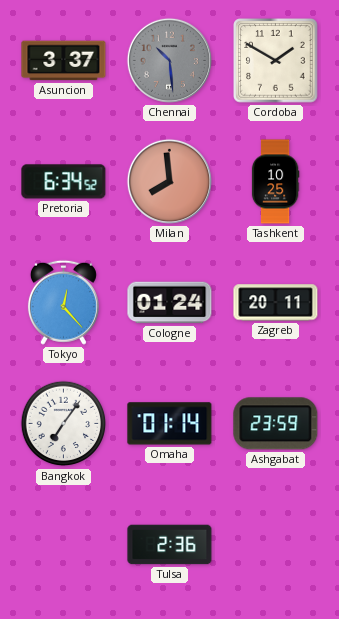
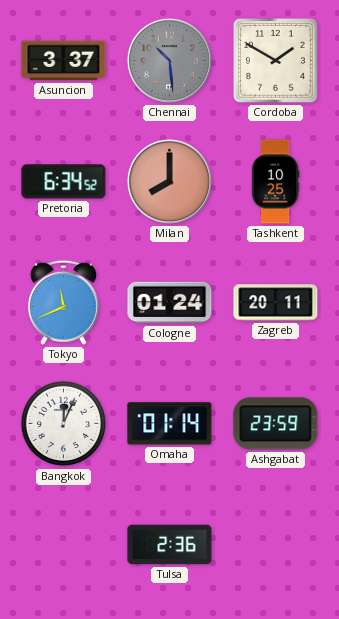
Milan: 7:59 -> 8:00 (169, 181)
Tokyo: 12:23 -> 11:41 (63, 302)
Bangkok: 7:06 -> 12:04 (64, 424)
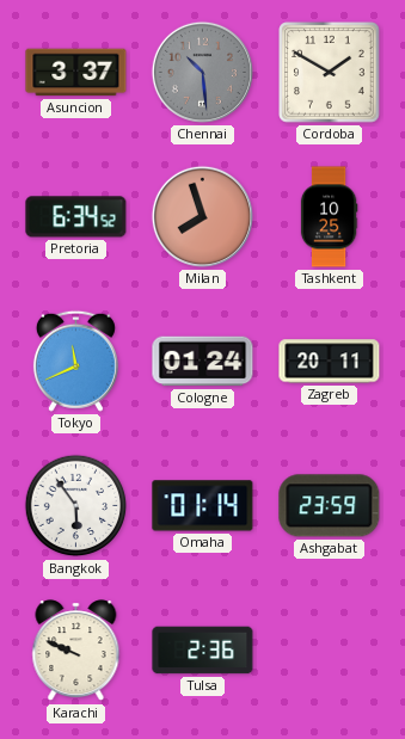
Milan: 8:00 -> 7:57 (202, 216)
Bangkok: 12:04 -> 5:54 (76, 506)
Karachi: none -> 9:49 (76, 651)
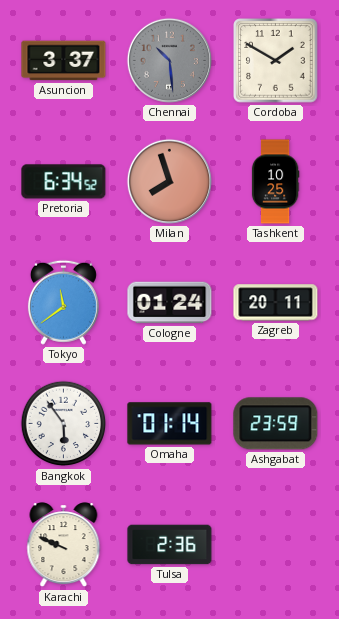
Tokyo: 11:41 -> 11:39 (63, 302)
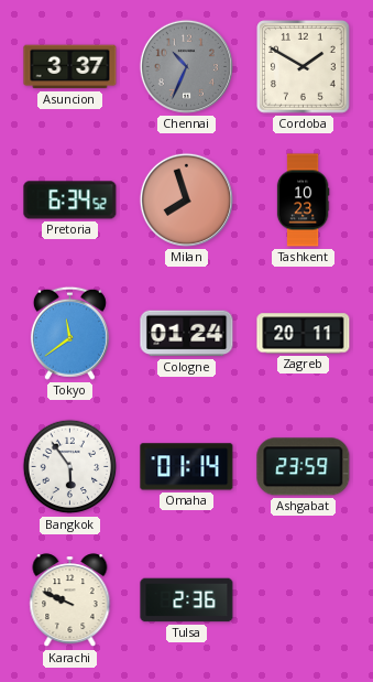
Chennai: 10:29 -> 10:34 (186, 66)
Tashkent: 10:25 -> 10:23 (303, 201)
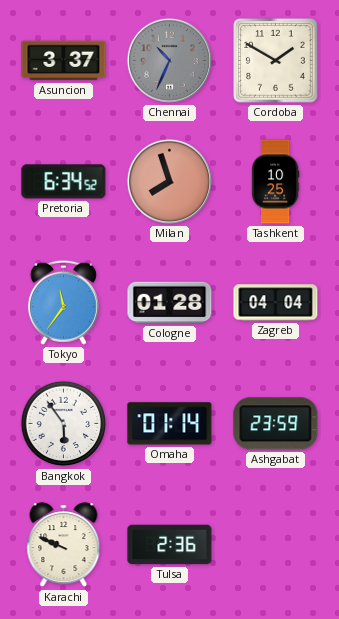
Tashkent: 10:23 -> 10:25 (275, 182)
Tokyo: 11:39 -> 11:36 (63, 302)
Cologne: 01:24 -> 01:28 (170, 303)
Zagreb: 20:11 -> 04:04 (276, 303)
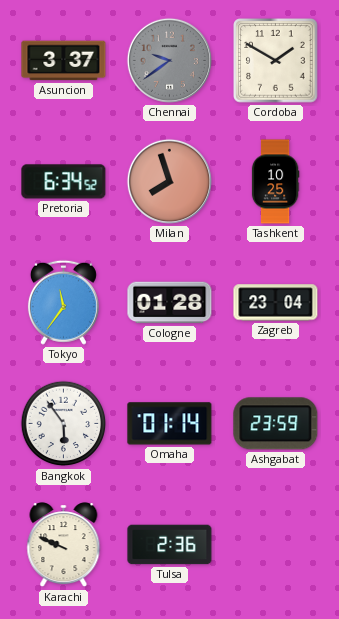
Chennai: 10:34 -> 9:39 (169, 60)
Zagreb: 04:04 -> 23:04 (276, 303)
